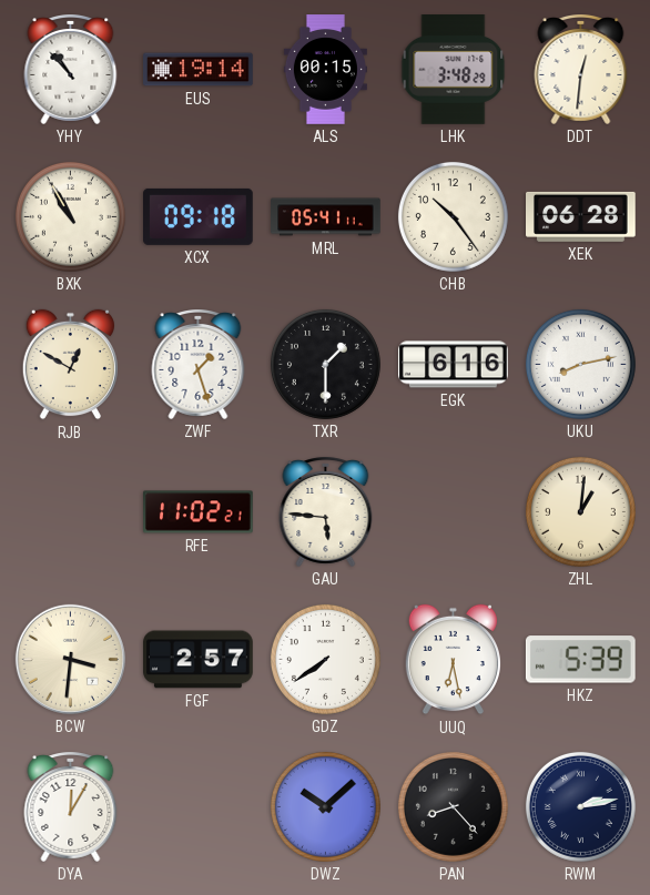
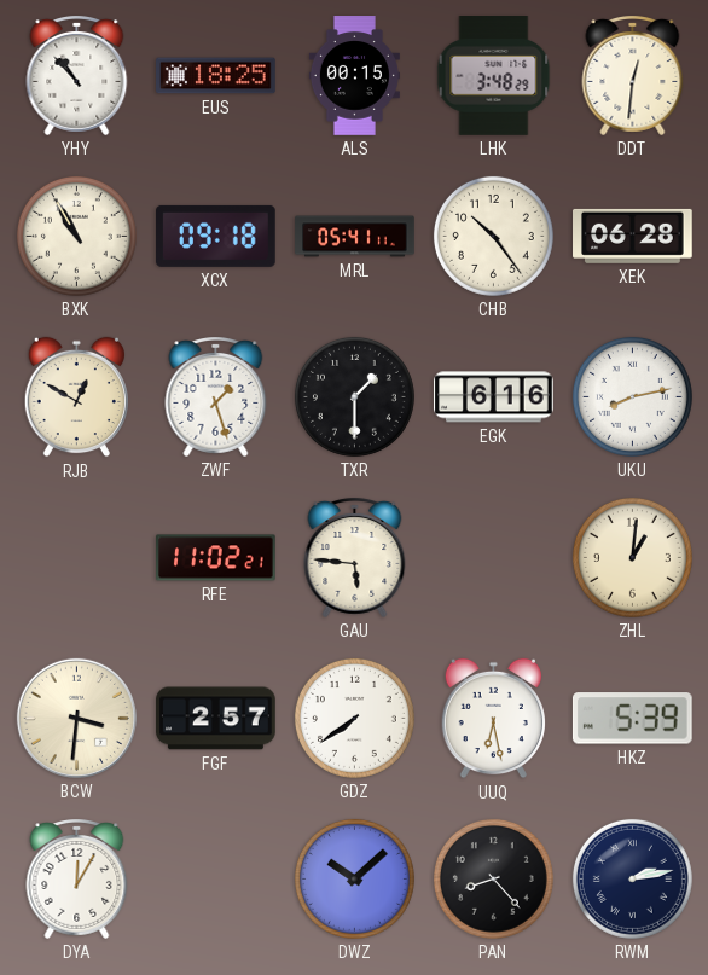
EUS: 19:14 -> 18:25 (216, 76)
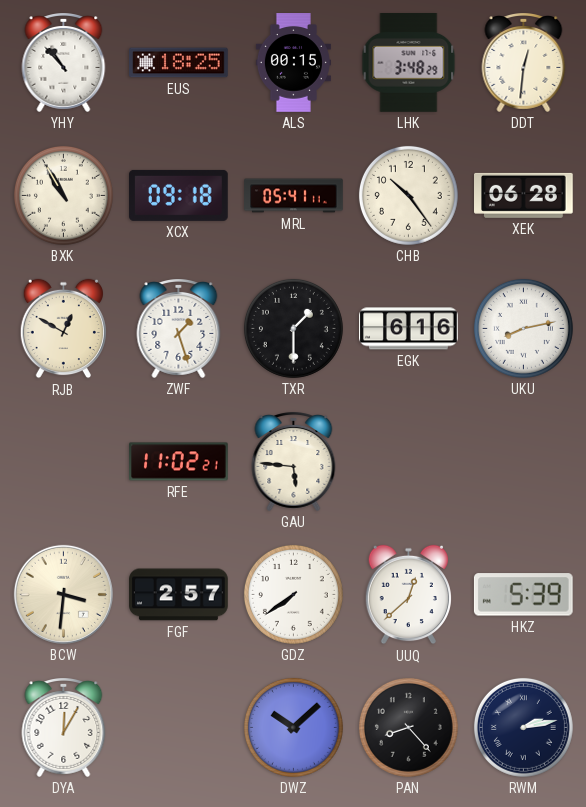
ZHL: 1:01 -> none (632, 557)
UUQ: 6:28 -> 12:38 (408, 595)
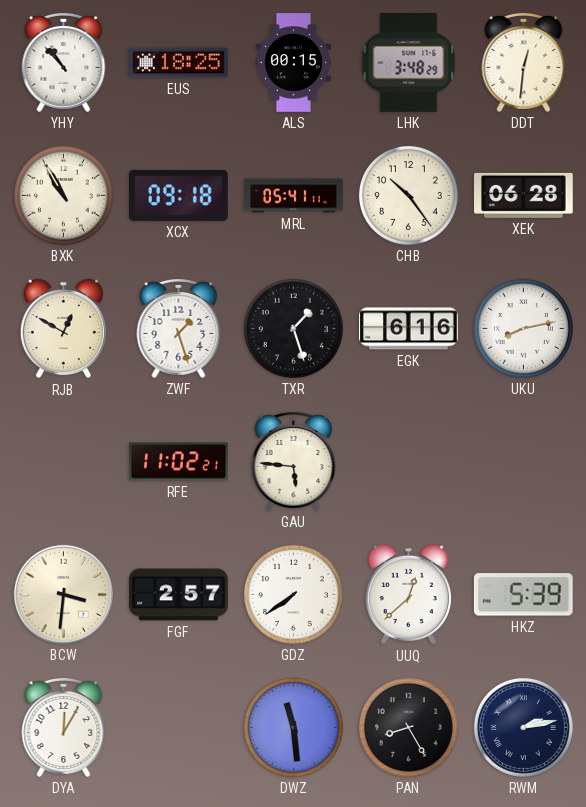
TXR: 1:30 -> 1:27 (293, 328)
DWZ: 10:08 -> 11:29 (293, 727)
PAN: 8:23 -> 8:25 (408, 727)
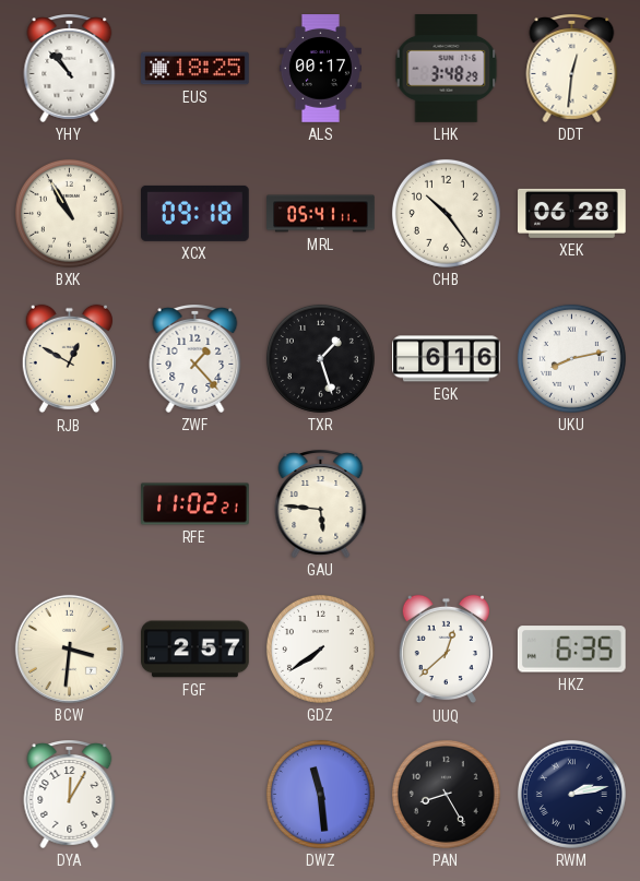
ALS: 00:15 -> 00:17 (320, 69)
ZWF: 1:27 -> 1:23 (195, 359)
HKZ: 5:39 -> 6:35 (571, 650)
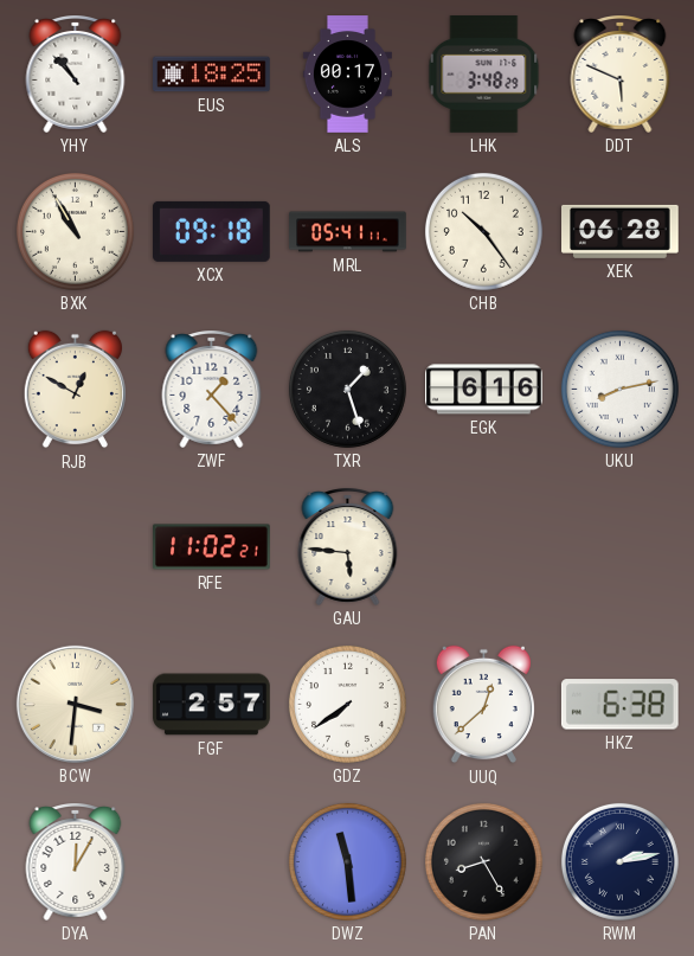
DDT: 12:31 -> 5:49 (621, 75)
HKZ: 6:35 -> 6:38 (619, 705)
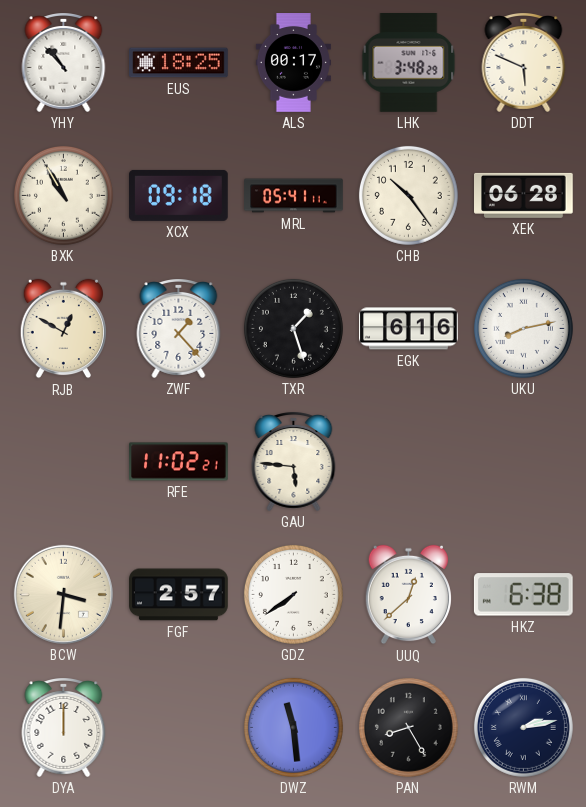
DYA: 12:05 -> 12:00 (64, 728)
